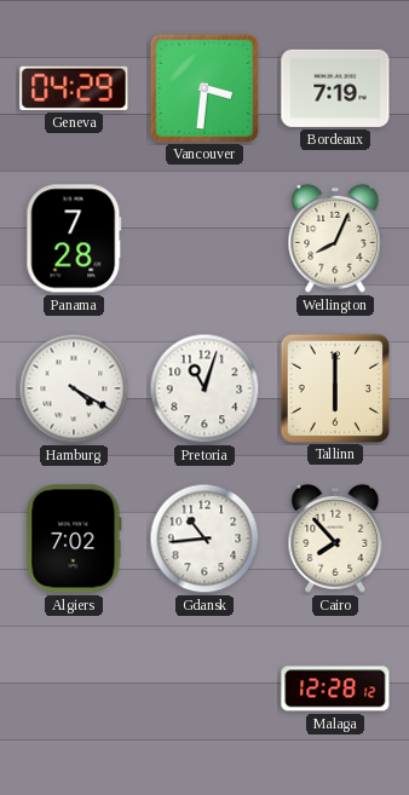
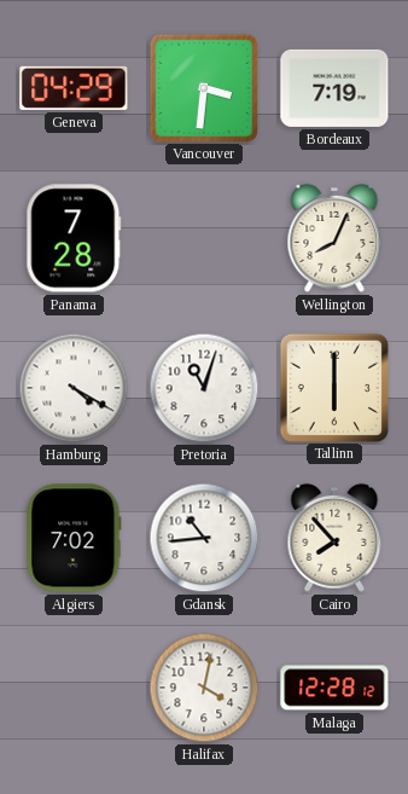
Halifax: none -> 4:02 (204, 688)
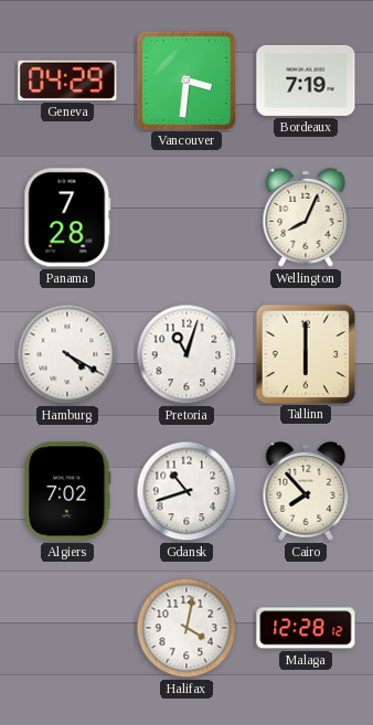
Gdansk: 10:44 -> 10:42 (186, 491)
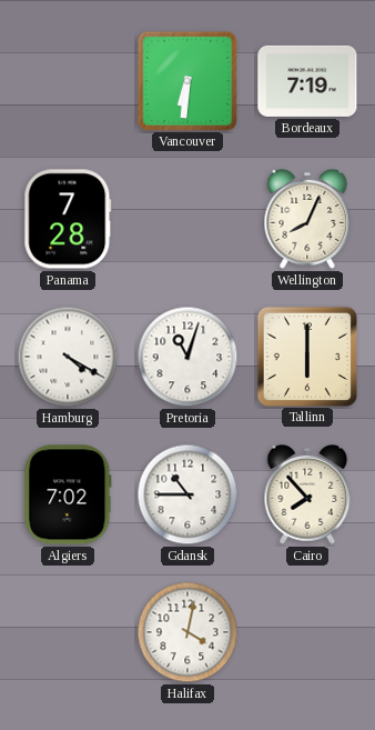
Geneva: 04:29 -> none (67, 81)
Vancouver: 3:31 -> 6:31 (186, 80)
Gdansk: 10:42 -> 10:45 (187, 494)
Malaga: 12:28 -> none (306, 628)
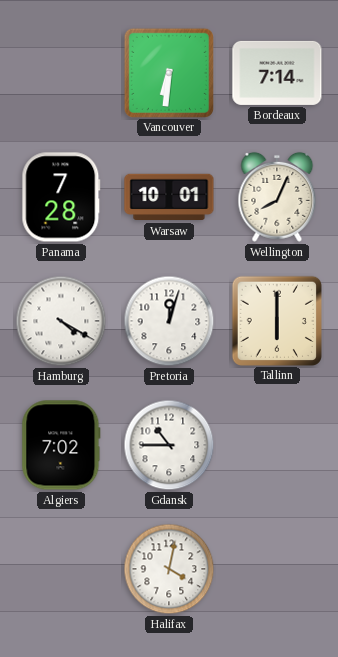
Bordeaux: 7:19 -> 7:14 (277, 73)
Warsaw: none -> 10:01 (169, 197)
Pretoria: 11:03 -> 12:03 (169, 321)
Cairo: 7:53 -> none (307, 494)
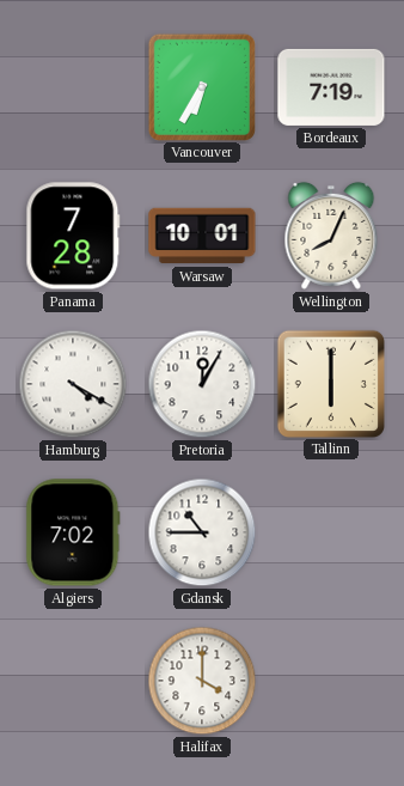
Vancouver: 6:31 -> 6:35 (201, 86)
Bordeaux: 7:14 -> 7:19 (331, 87)
Pretoria: 12:03 -> 12:05 (202, 384)
Halifax: 4:02 -> 4:00 (202, 681)
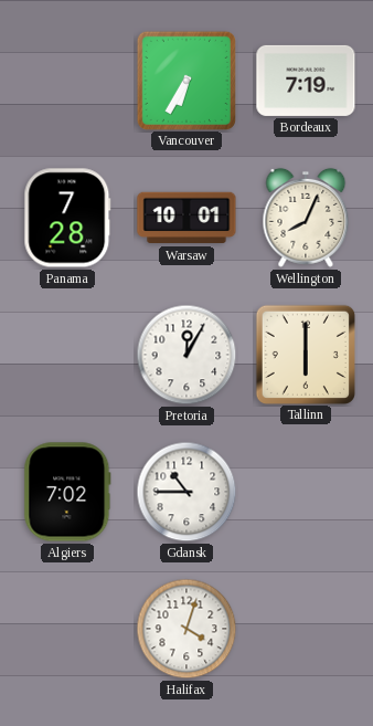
Hamburg: 4:20 -> none (73, 384)
Halifax: 4:00 -> 4:03 (186, 629)
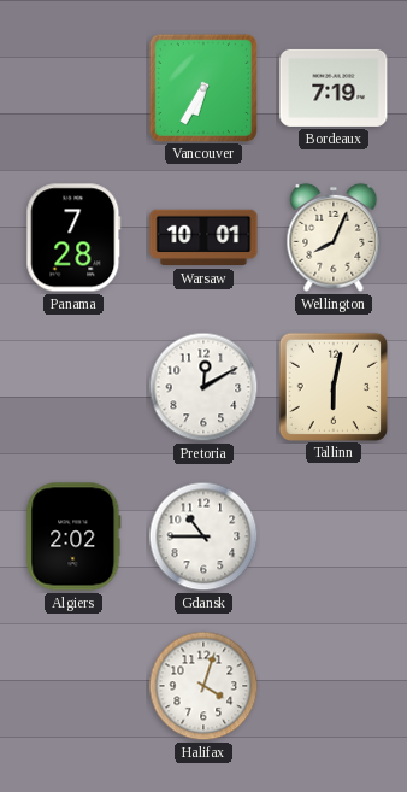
Pretoria: 12:05 -> 12:10 (203, 387)
Tallinn: 6:00 -> 6:02 (332, 386)
Algiers: 7:02 -> 2:02 (73, 536)
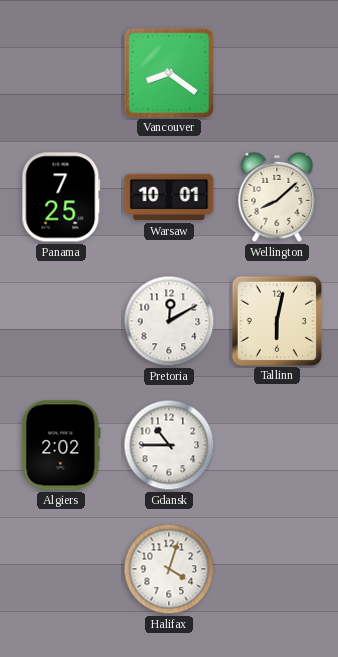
Vancouver: 6:35 -> 8:21 (168, 72)
Bordeaux: 7:19 -> none (334, 88)
Panama: 7:28 -> 7:25 (61, 197)
Wellington: 8:04 -> 8:08 (277, 197)
